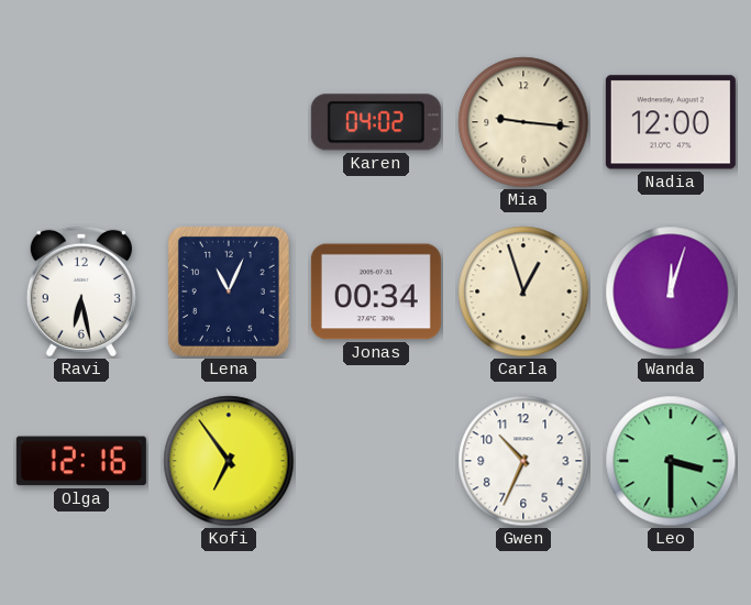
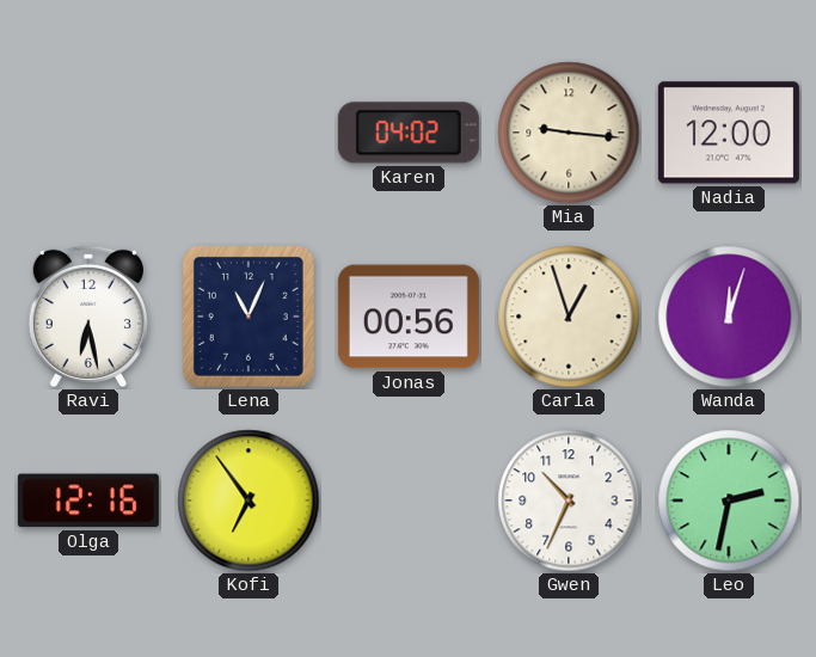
Jonas: 00:34 -> 00:56 (409, 317)
Leo: 3:30 -> 2:32 (729, 501)
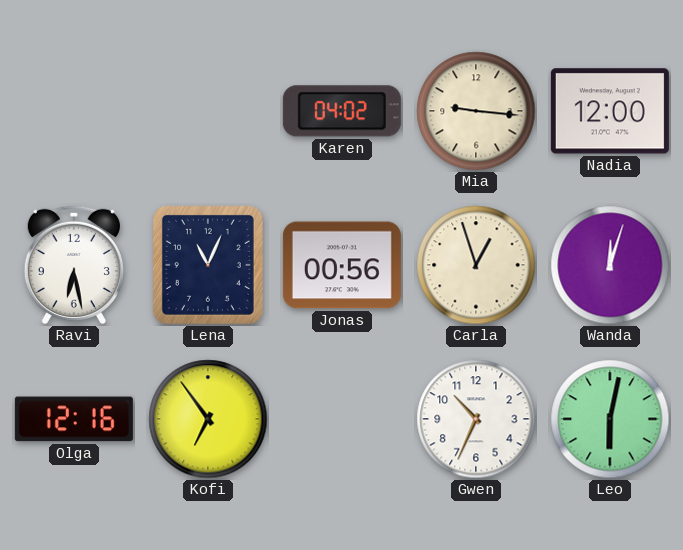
Leo: 2:32 -> 6:02 (610, 419)
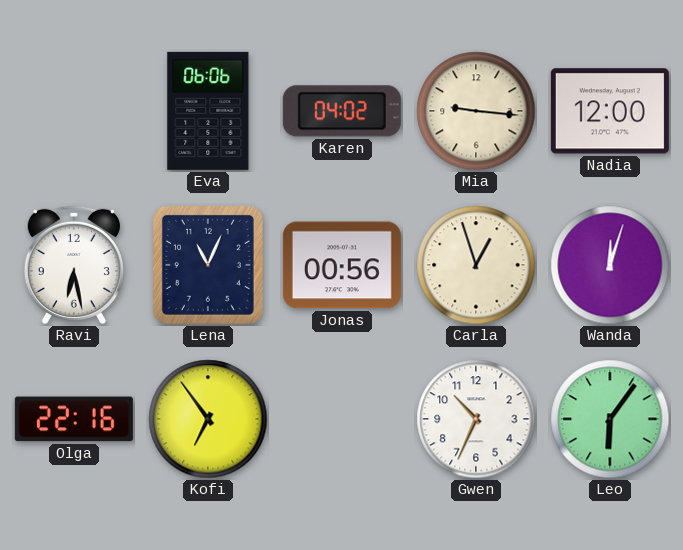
Eva: none -> 06:06 (208, 111)
Olga: 12:16 -> 22:16 (74, 419)
Leo: 6:02 -> 6:06 (610, 419)
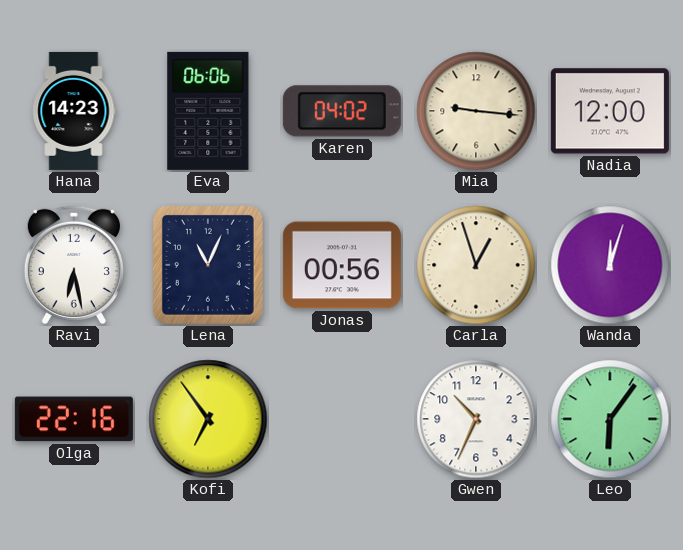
Hana: none -> 14:23 (74, 111)
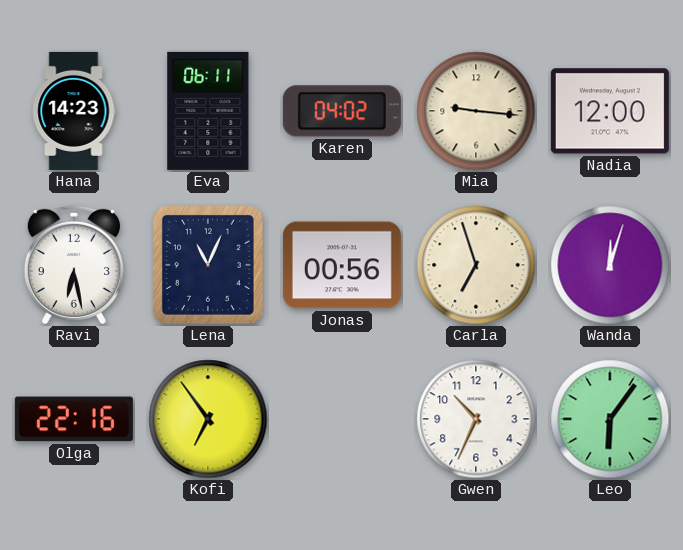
Eva: 06:06 -> 06:11 (208, 111)
Carla: 12:57 -> 6:57 (476, 265)
